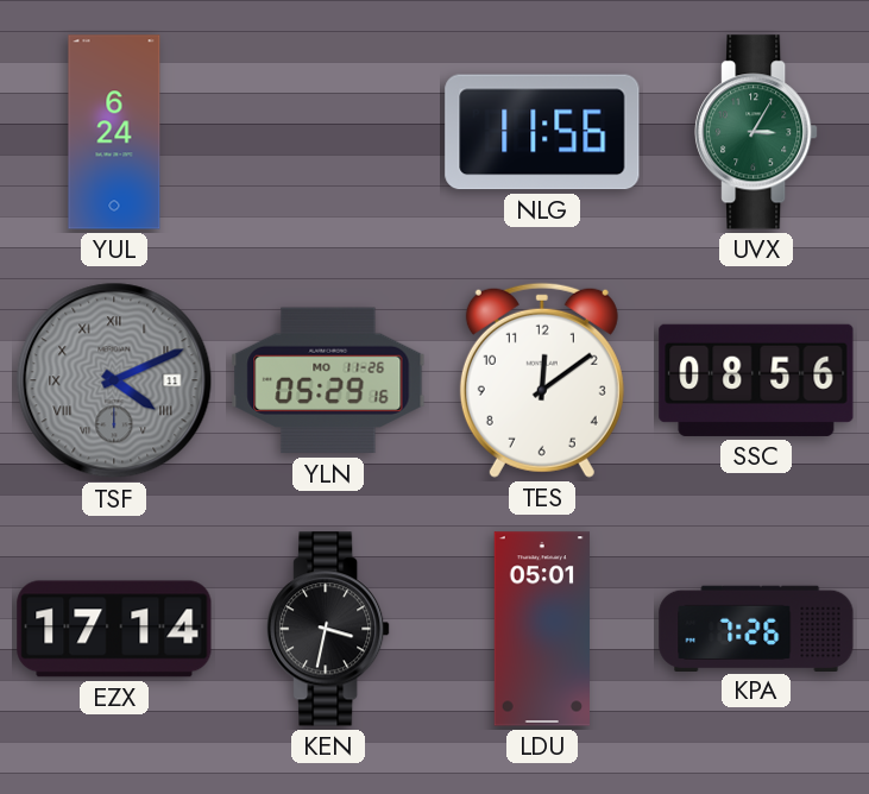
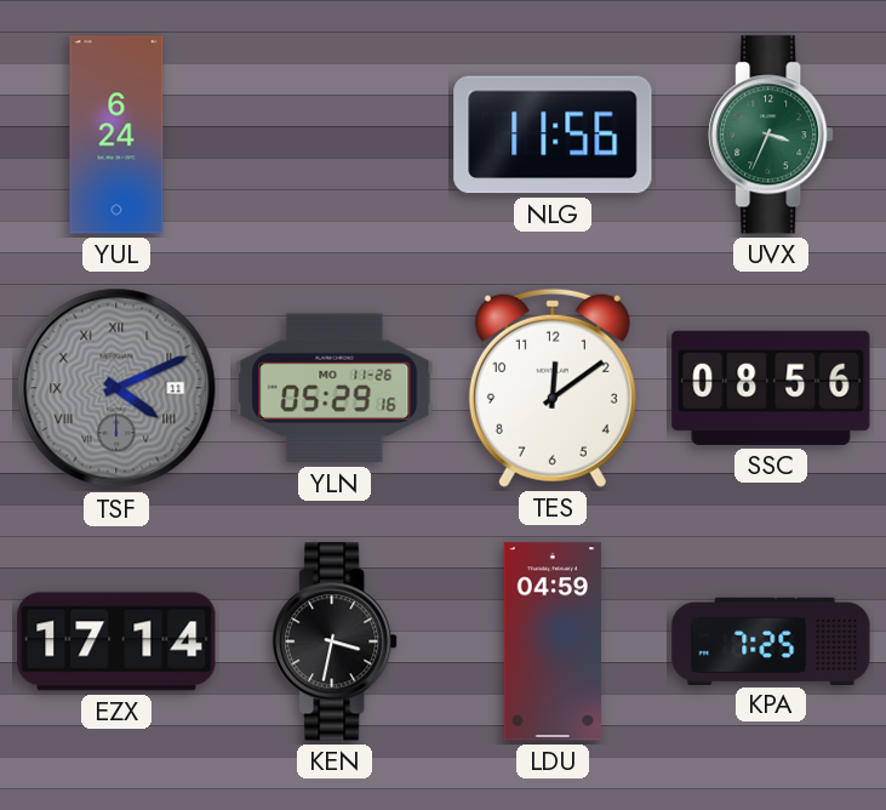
UVX: 3:05 -> 3:34 (771, 135)
LDU: 05:01 -> 04:59 (553, 641)
KPA: 7:26 -> 7:25 (771, 640)
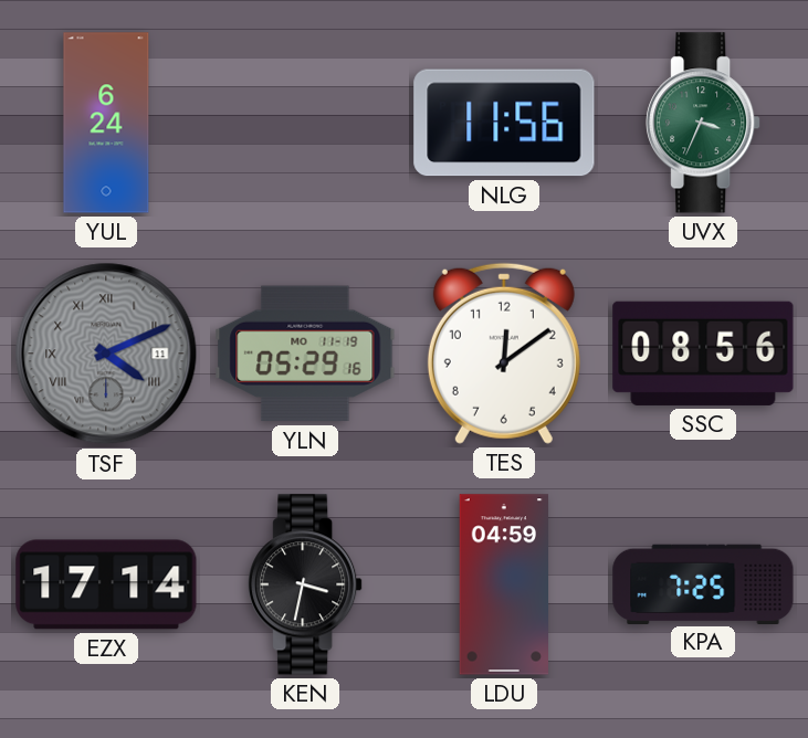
YLN date: MO 11-26 -> MO 11-19 (305, 354)
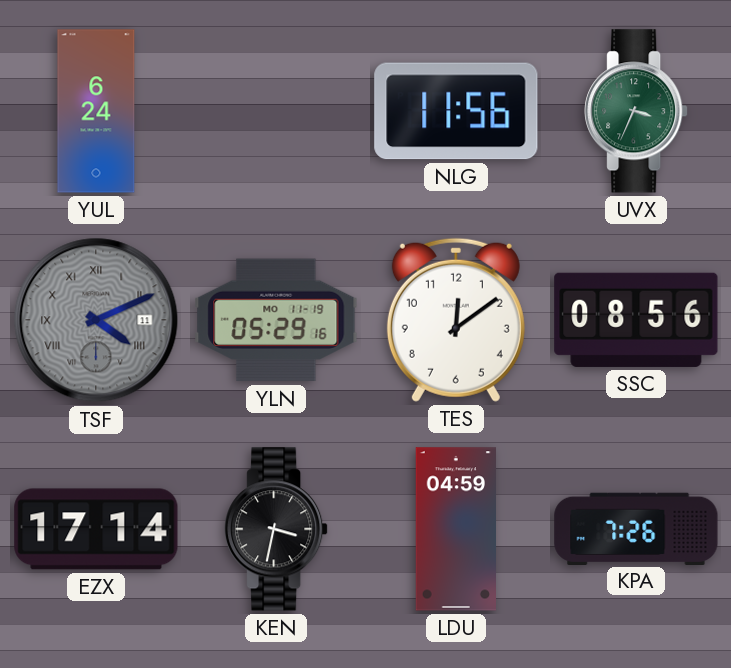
KPA: 7:25 -> 7:26 (636, 528)
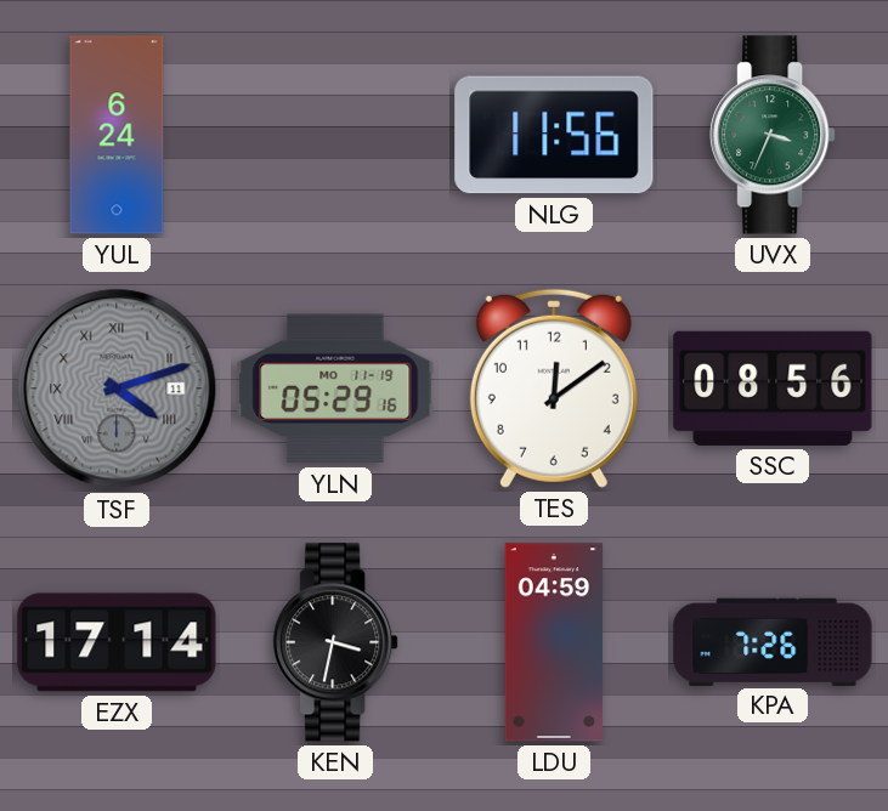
TSF: 4:11 -> 4:12 (117, 389)
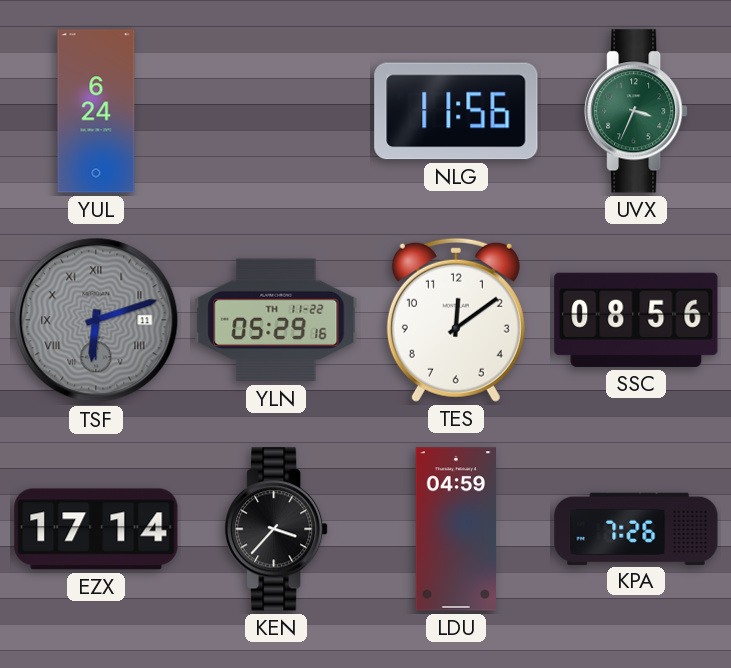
TSF: 4:12 -> 6:12 (96, 320)
YLN date: MO 11-19 -> TH 11-22 (276, 320)
KEN: 3:32 -> 3:37 (276, 529)
